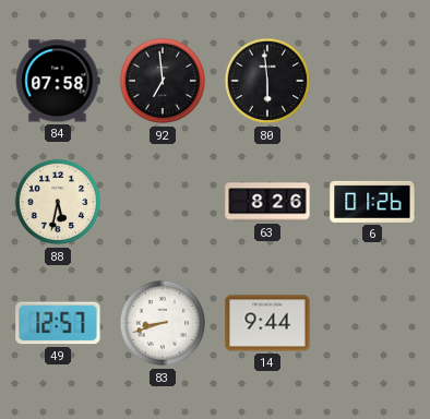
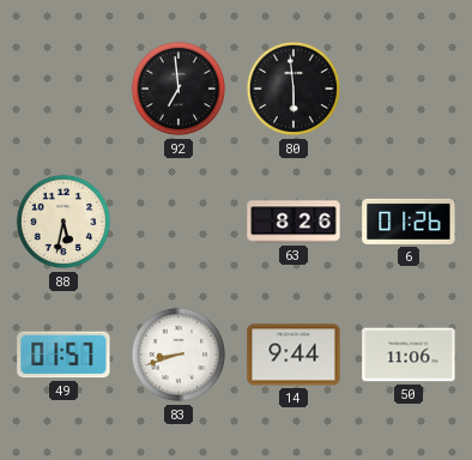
84: 07:58 -> none (58, 81)
49: 12:57 -> 01:57 (63, 355)
50: none -> 11:06 (409, 355)
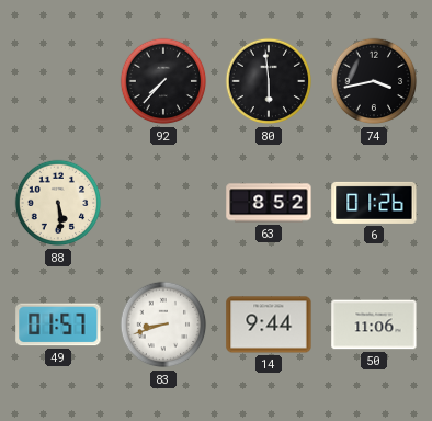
92: 6:59 -> 7:37 (163, 81)
74: none -> 3:43 (374, 81)
88: 5:32 -> 5:29 (58, 203)
63: 8:26 -> 8:52 (269, 203)
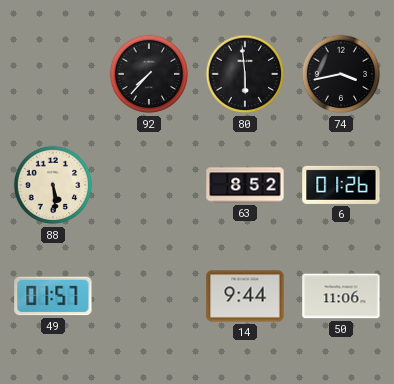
83: 8:42 -> none (163, 325)
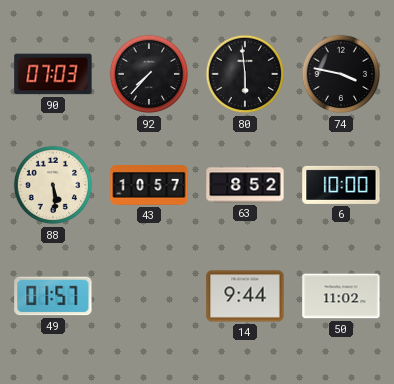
90: none -> 07:03 (53, 74)
74: 3:43 -> 3:47 (341, 74)
43: none -> 10:57 (149, 185)
6: 01:26 -> 10:00 (341, 185)
50: 11:06 -> 11:02 (341, 296)
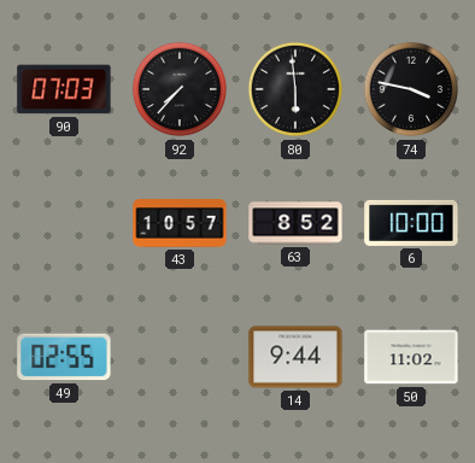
88: 5:29 -> none (53, 185)
49: 01:57 -> 02:55 (64, 357)
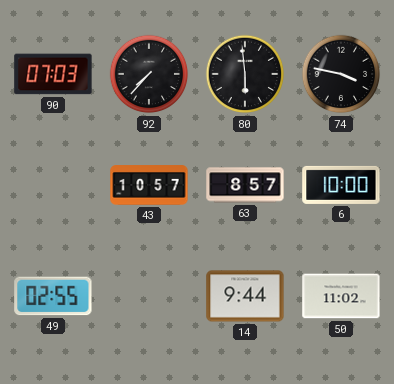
63: 8:52 -> 8:57 (245, 185)
